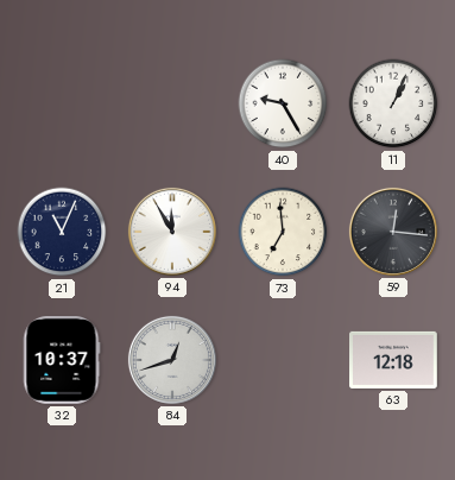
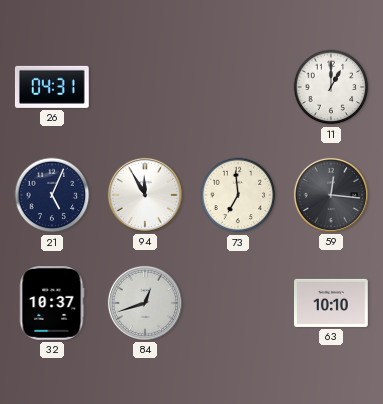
26: none -> 04:31 (52, 87)
40: 9:25 -> none (283, 103)
11: 1:04 -> 1:00 (331, 87)
21: 11:04 -> 5:04 (52, 195)
63: 12:18 -> 10:10 (332, 303)
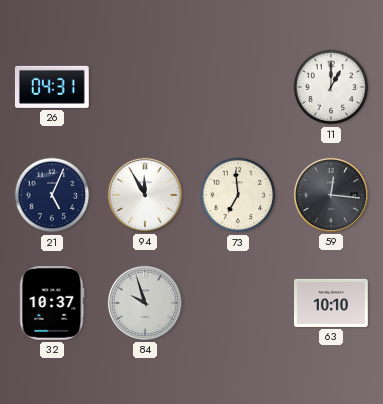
84: 12:42 -> 9:57 (145, 303)
